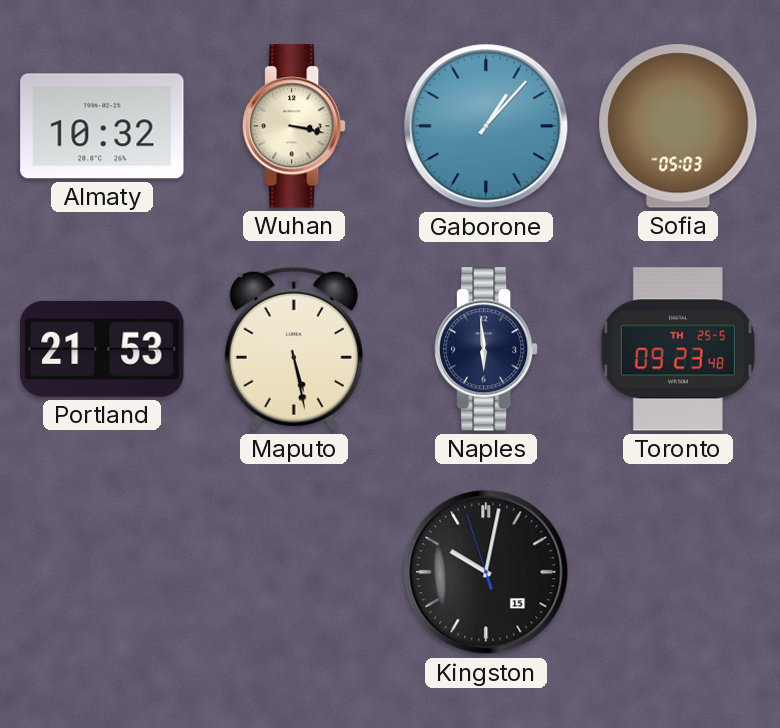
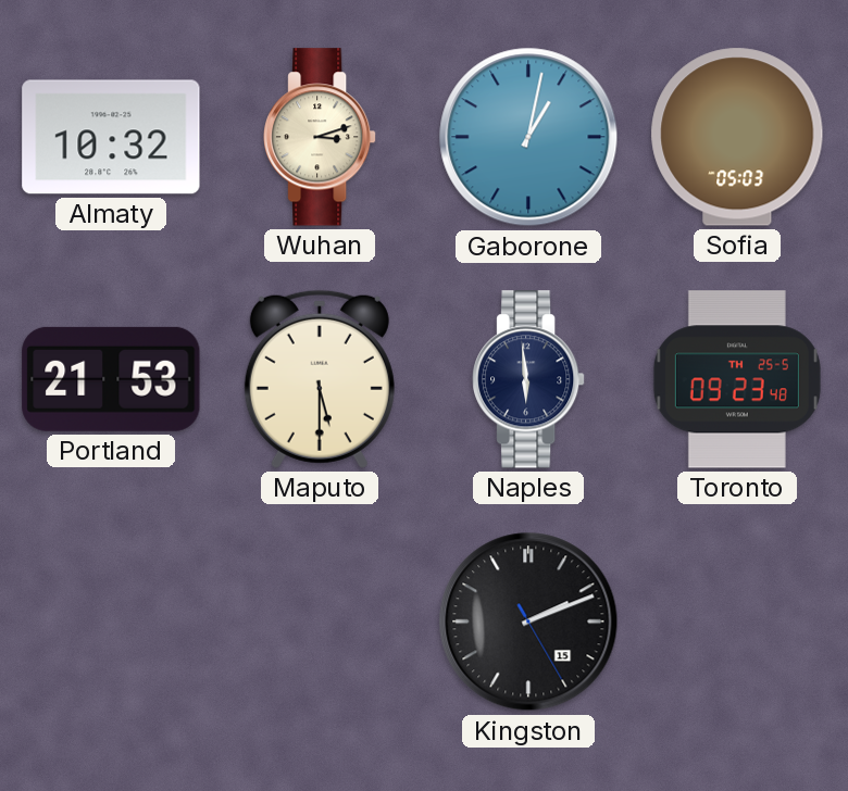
Wuhan: 3:17 -> 3:12 (321, 137)
Gaborone: 1:07 -> 1:02 (528, 137)
Maputo: 5:28 -> 5:30 (320, 379)
Kingston: 10:01 -> 2:11 (528, 621)
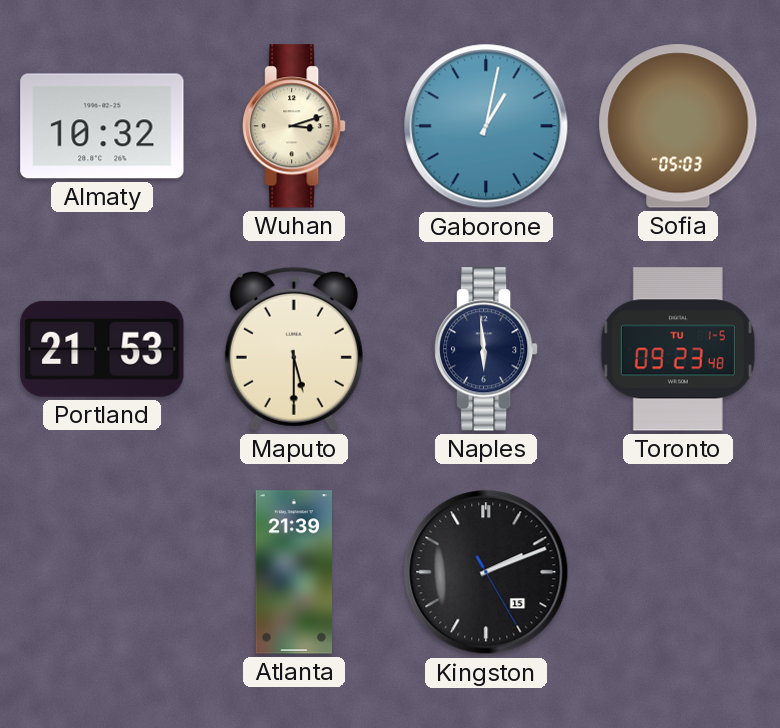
Toronto date: TH 25-5 -> TU 1-5 (678, 349)
Atlanta: none -> 21:39 (294, 572)
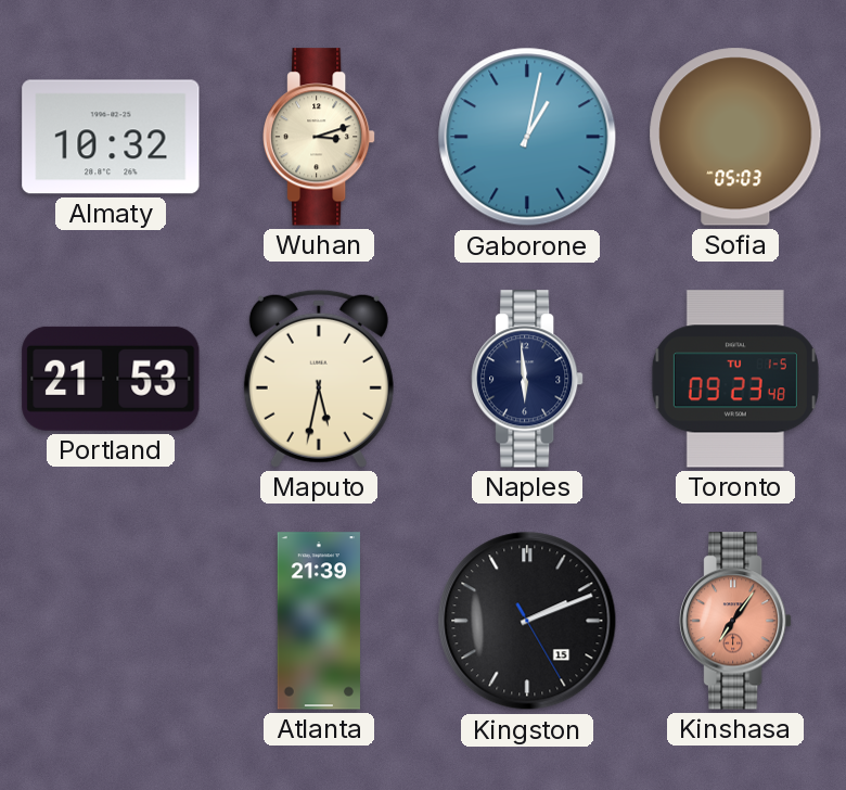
Maputo: 5:30 -> 5:32 (319, 379)
Kinshasa: none -> 7:06 (736, 621)
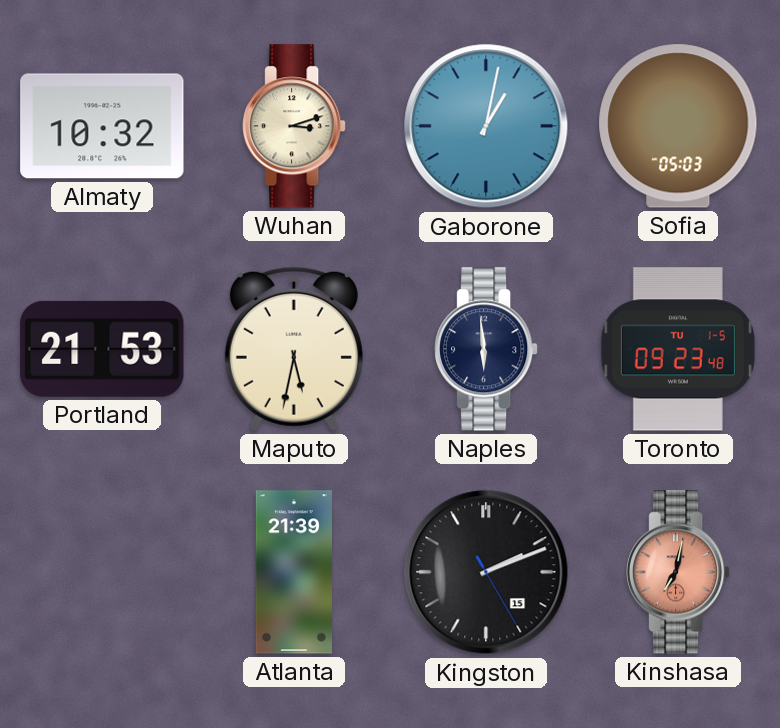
Kinshasa: 7:06 -> 7:02 (679, 572)
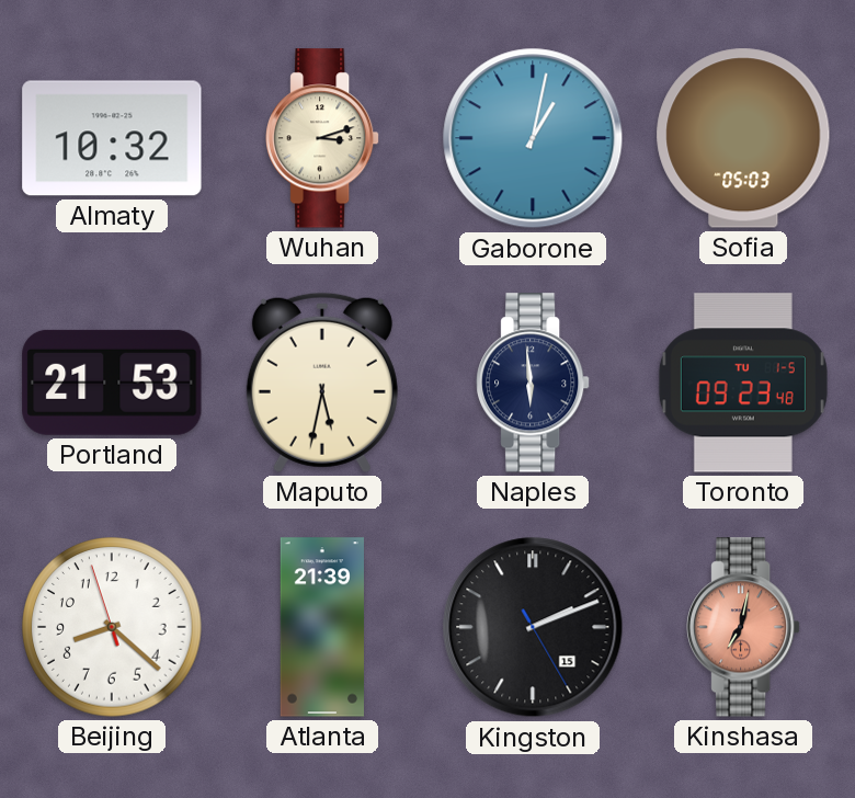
Beijing: none -> 8:21 (112, 627)
